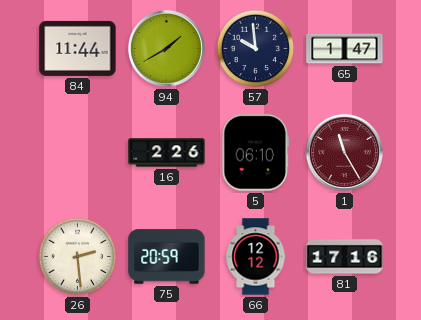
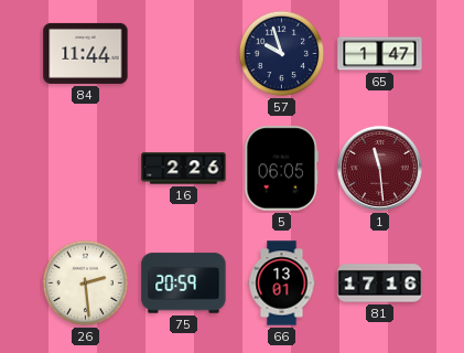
94: 1:40 -> none (166, 48)
57: 9:59 -> 9:57 (282, 54)
5: 06:10 -> 06:05 (282, 169)
1: 11:25 -> 11:29 (379, 168)
66: 12:12 -> 13:01 (282, 284)
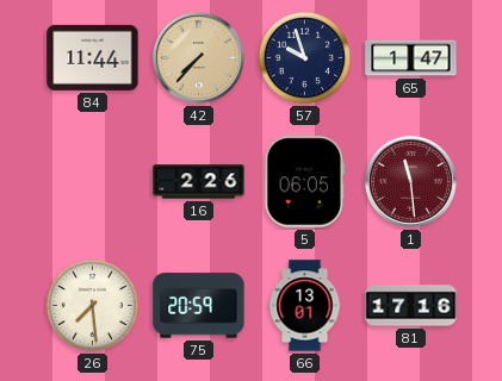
42: none -> 7:37 (198, 57)
26: 2:29 -> 7:29 (93, 306)
